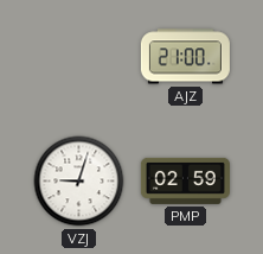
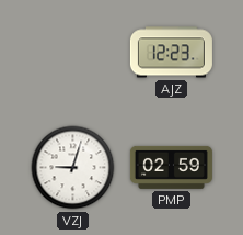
AJZ: 21:00 -> 12:23 (171, 53)
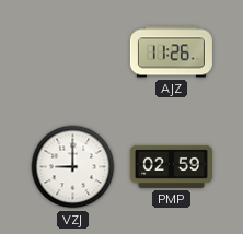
AJZ: 12:23 -> 11:26 (171, 52)
VZJ: 9:03 -> 9:00 (73, 167)
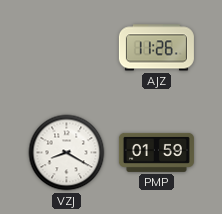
VZJ: 9:00 -> 8:20 (67, 153)
PMP: 02:59 -> 01:59 (156, 152)
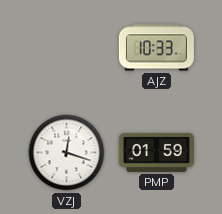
AJZ: 11:26 -> 10:33 (156, 48)
VZJ: 8:20 -> 12:18 (67, 153)
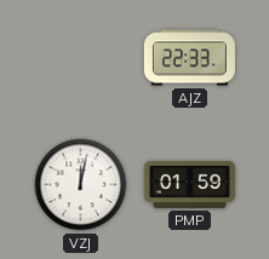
AJZ: 10:33 -> 22:33 (189, 58)
VZJ: 12:18 -> 12:02 (81, 185)
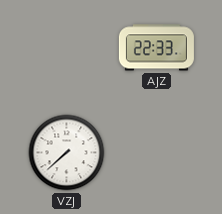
VZJ: 12:02 -> 7:38 (67, 153)
PMP: 01:59 -> none (189, 184)
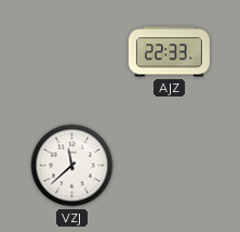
VZJ: 7:38 -> 11:38 (72, 166)
